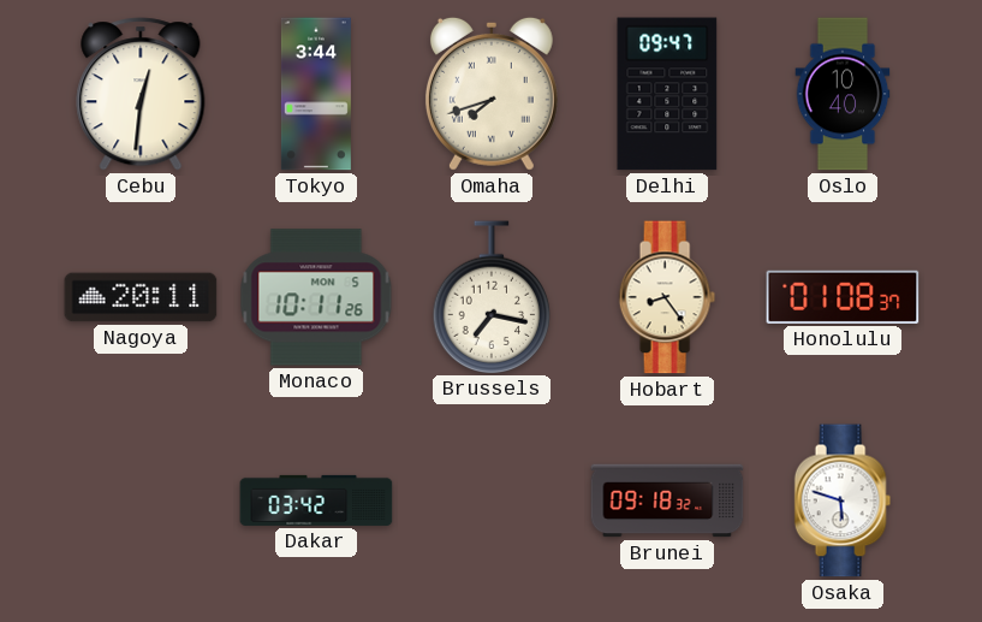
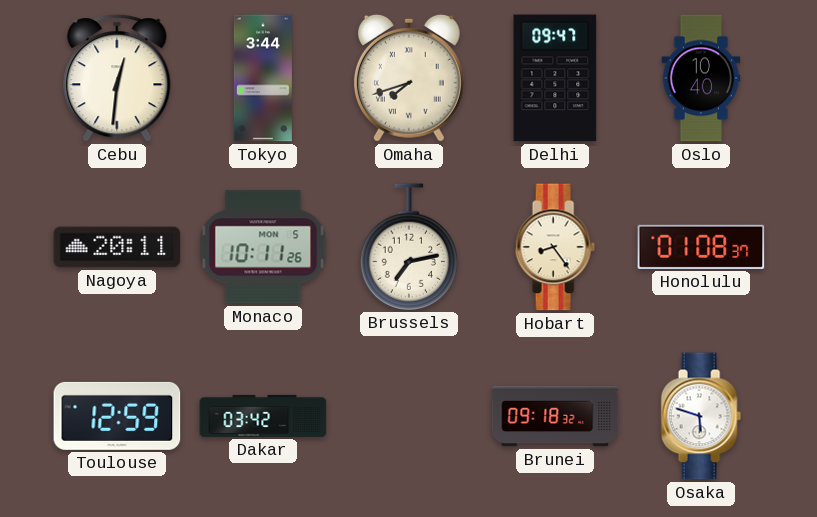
Brussels: 7:17 -> 7:13 (409, 247)
Toulouse: none -> 12:59 (117, 416)
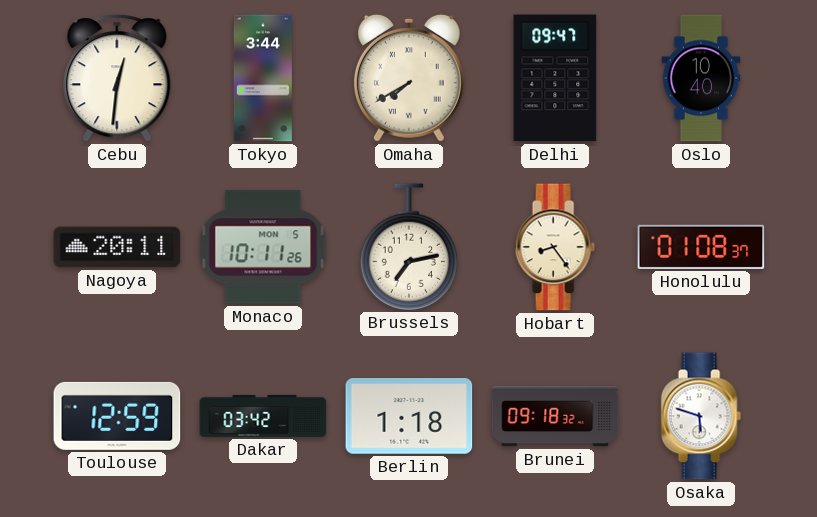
Omaha: 7:42 -> 7:40 (409, 78)
Berlin: none -> 1:18 (409, 417)
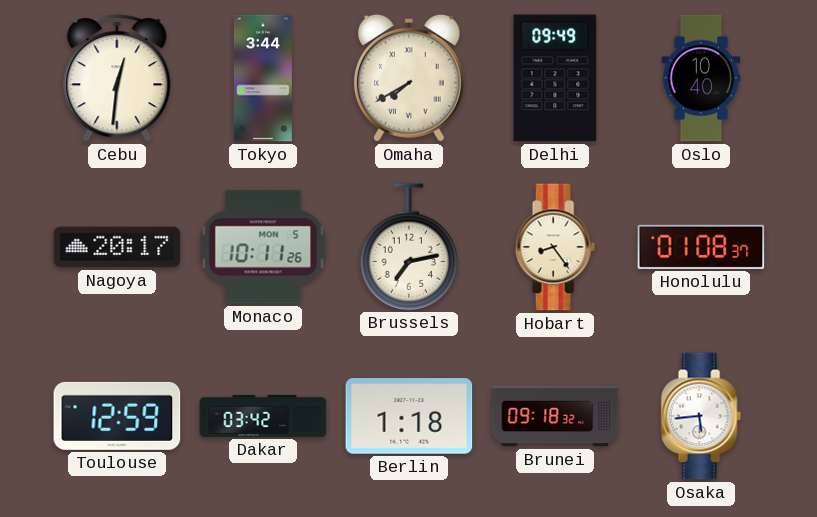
Delhi: 09:47 -> 09:49 (555, 78)
Nagoya: 20:11 -> 20:17 (117, 247)
Osaka: 5:48 -> 5:44 (701, 416)
